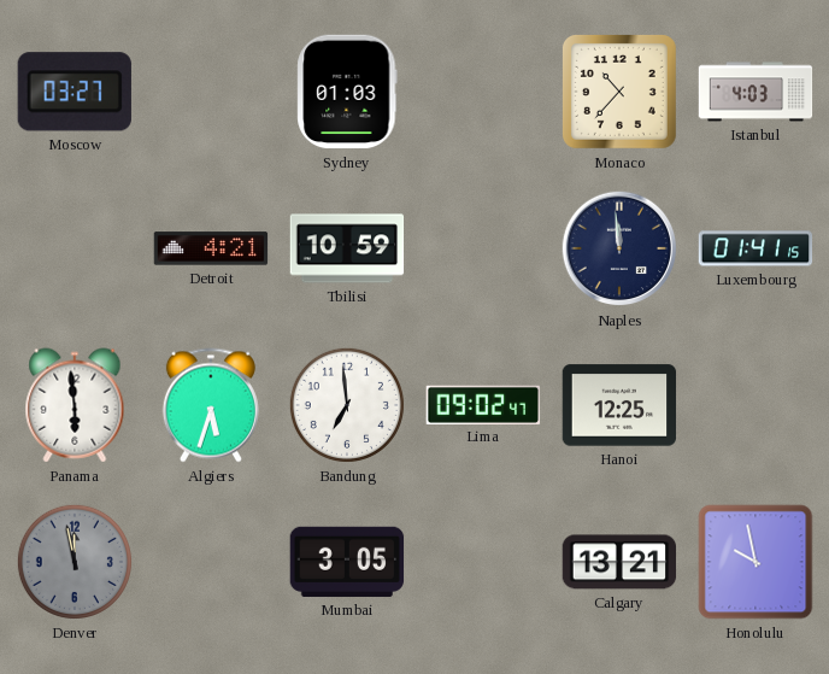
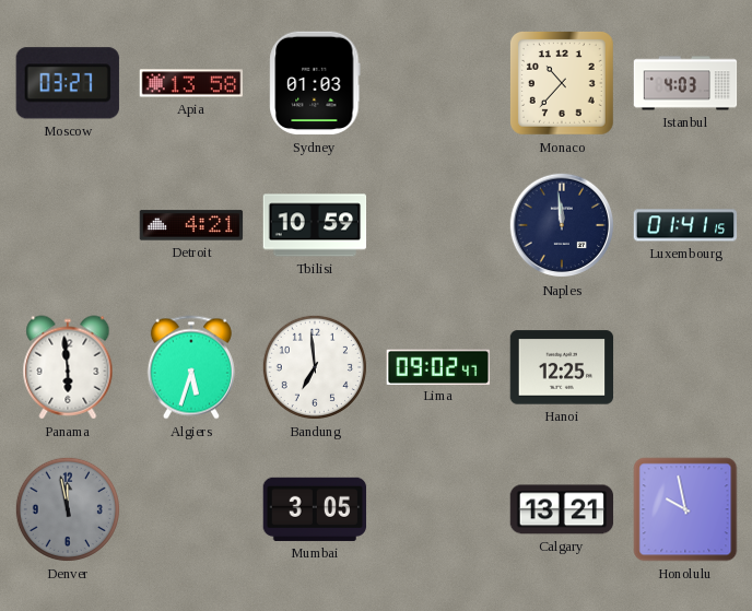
Apia: none -> 13:58 (191, 83)
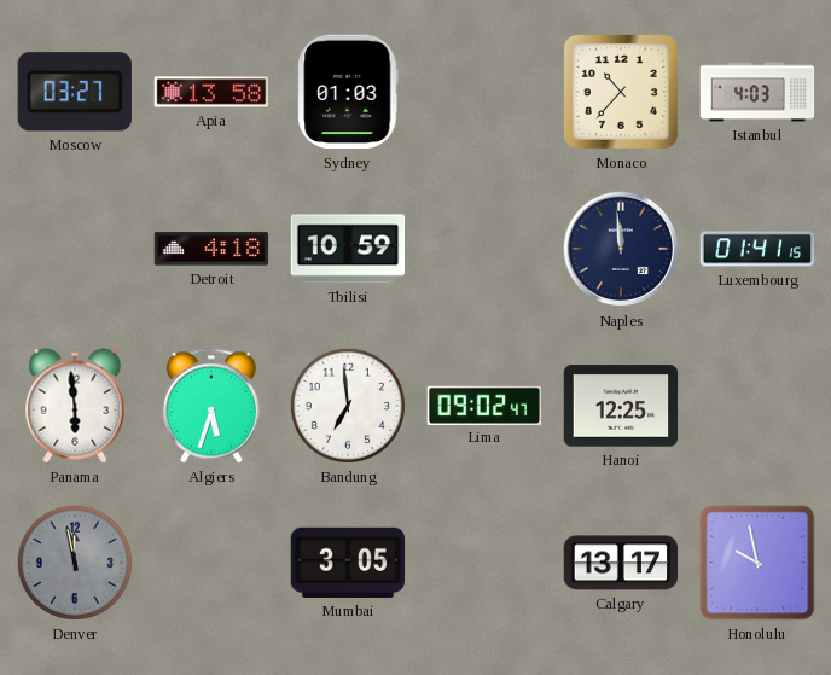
Detroit: 4:21 -> 4:18 (211, 249)
Calgary: 13:21 -> 13:17 (621, 563)
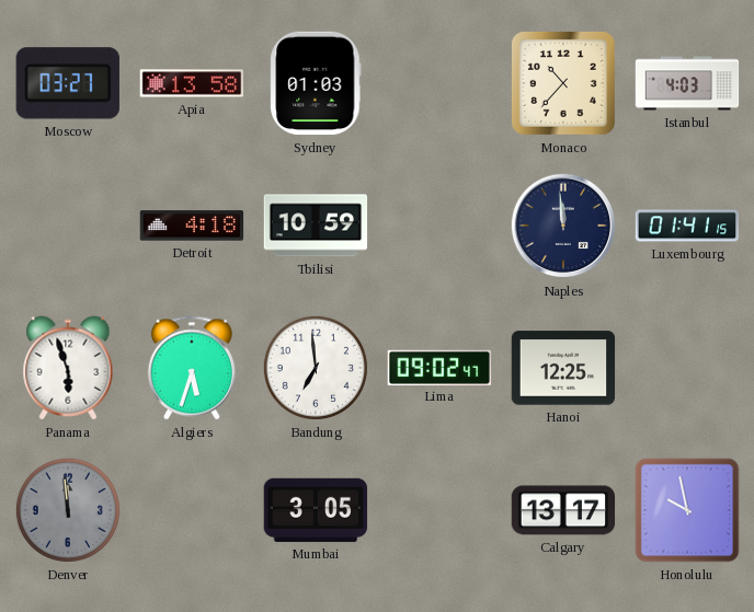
Panama: 5:59 -> 5:57 (68, 368)
Denver: 11:58 -> 11:59 (68, 510)
